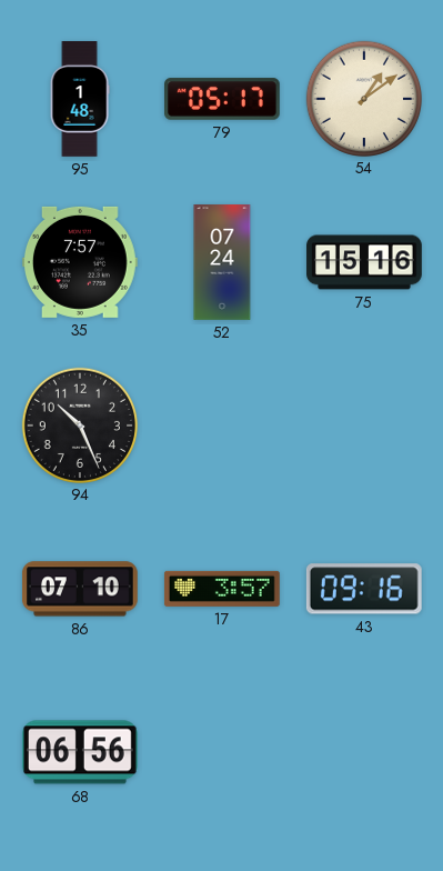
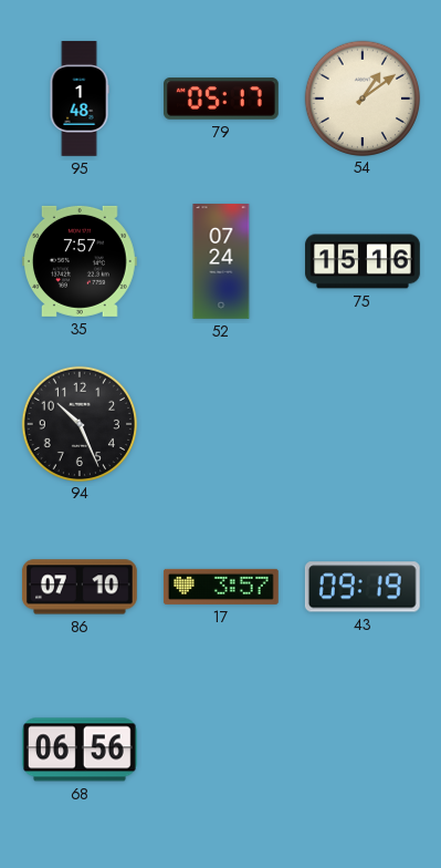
43: 09:16 -> 09:19 (363, 587)
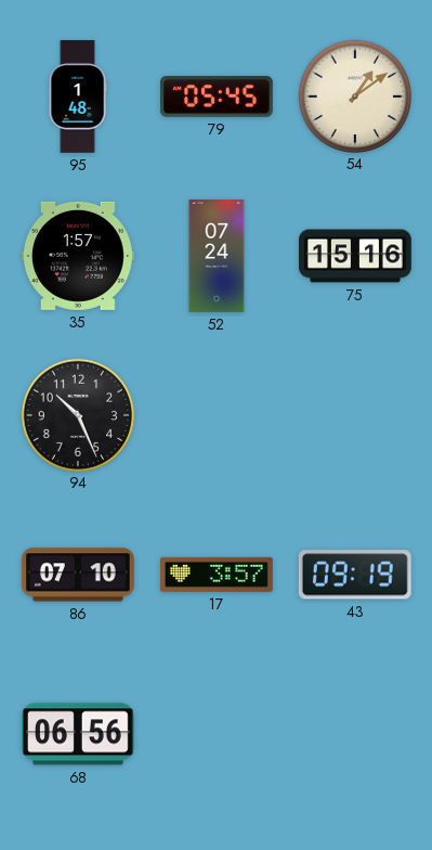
79: 05:17 -> 05:45 (218, 96)
35: 7:57 -> 1:57 (79, 256)
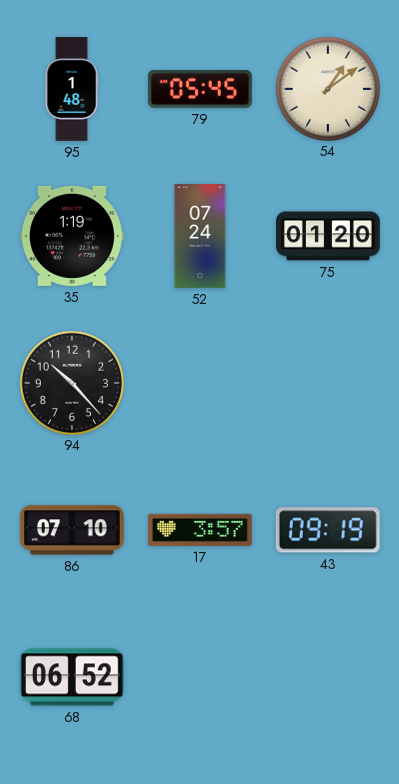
35: 1:57 -> 1:19 (73, 236)
75: 15:16 -> 01:20 (328, 236)
94: 10:26 -> 10:23 (71, 382)
68: 06:56 -> 06:52 (73, 677)
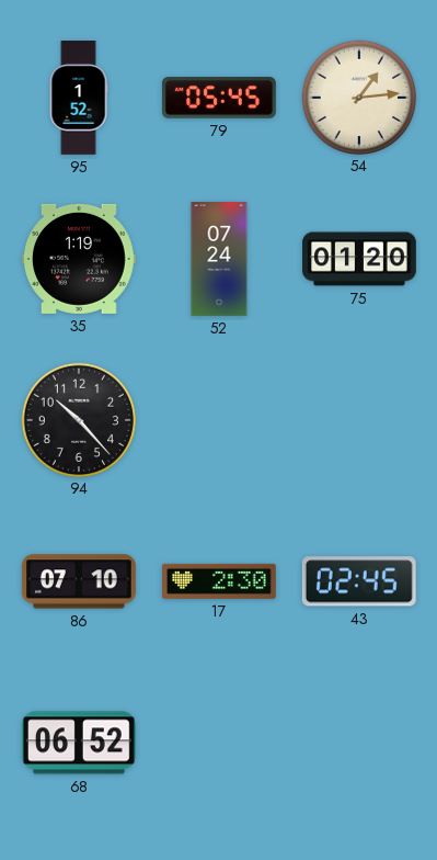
95: 1:48 -> 1:52 (79, 98)
54: 1:09 -> 1:14 (358, 97)
17: 3:57 -> 2:30 (219, 581)
43: 09:19 -> 02:45 (359, 581)
